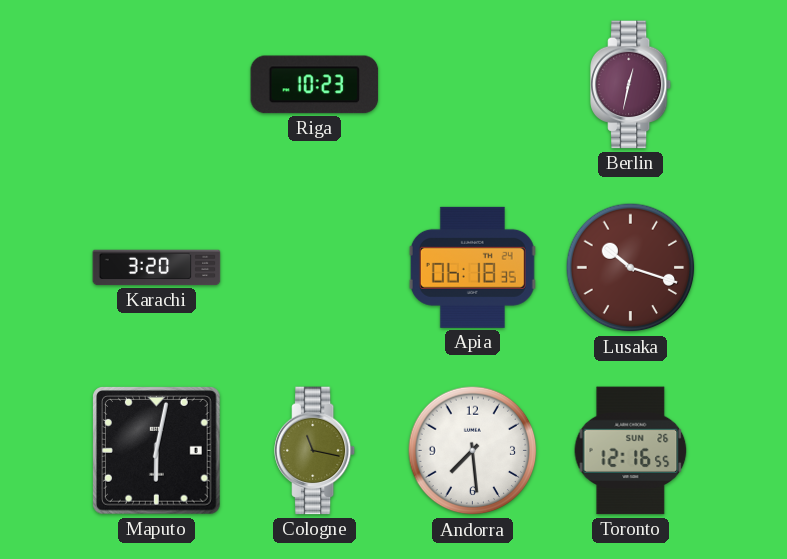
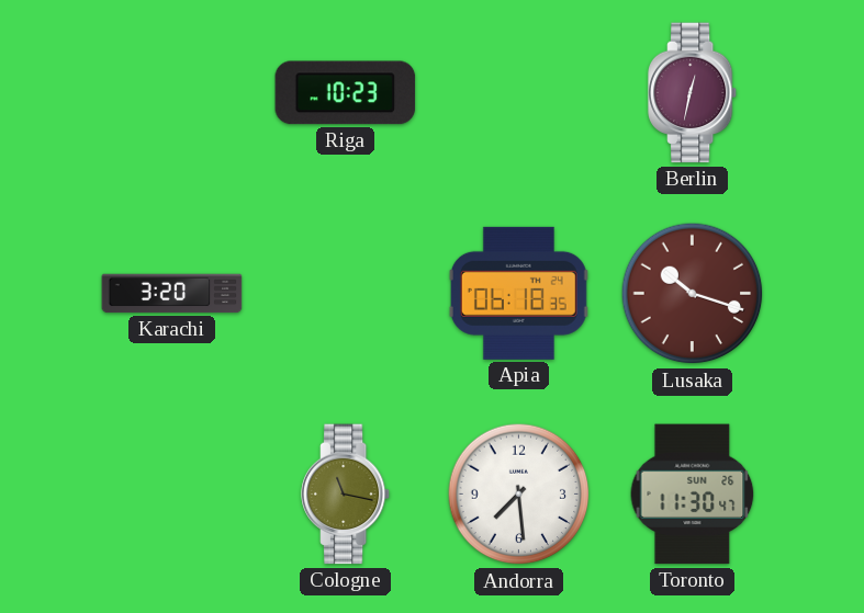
Maputo: 6:02 -> none (157, 451)
Toronto: 12:16 -> 11:30 (693, 495)
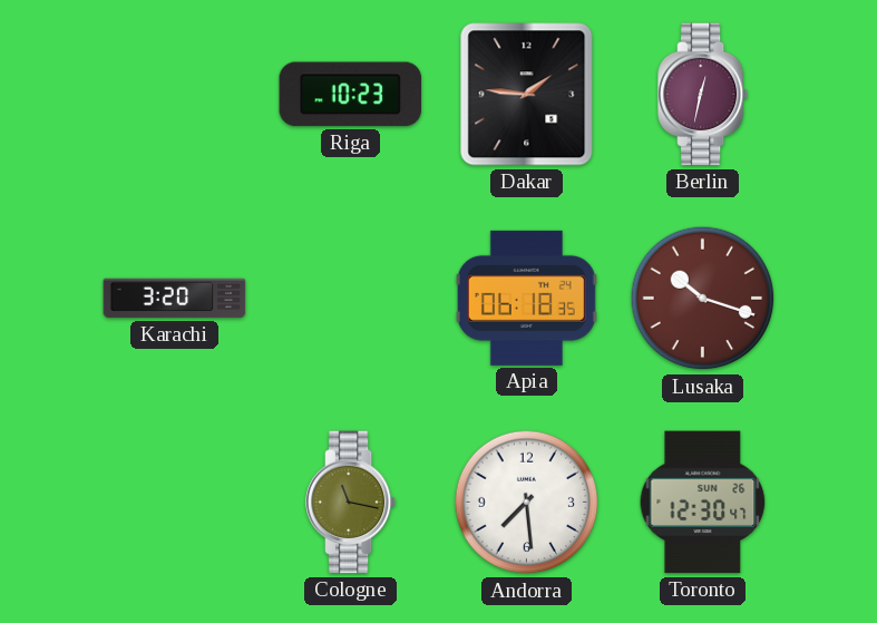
Dakar: none -> 1:46 (527, 95)
Toronto: 11:30 -> 12:30 (703, 503)
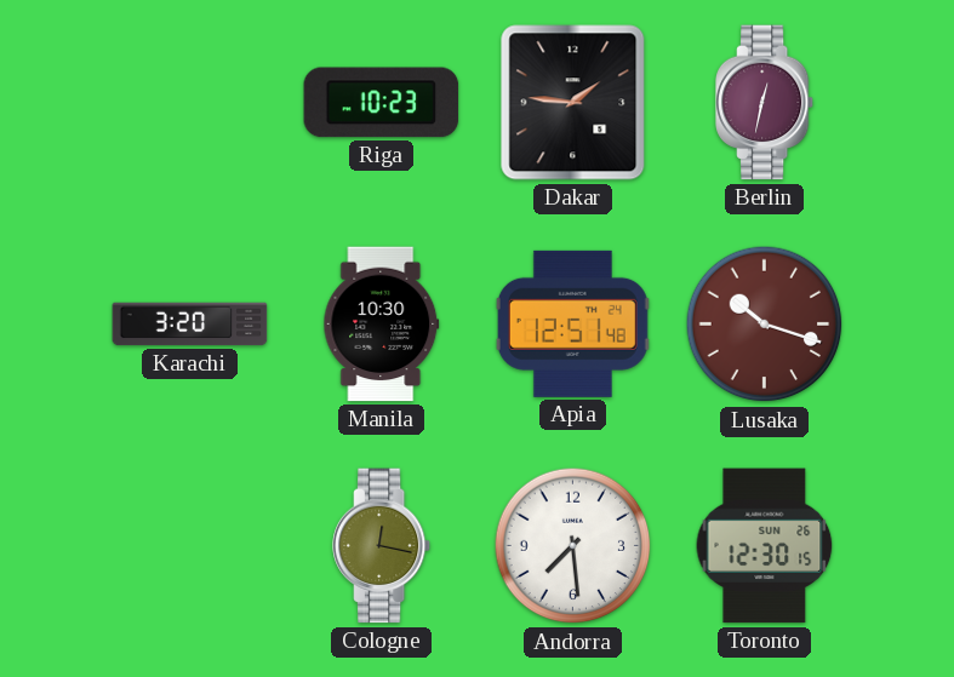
Manila: none -> 10:30 (382, 325)
Apia: 06:18 -> 12:51 (572, 323)
Cologne: 11:17 -> 12:17 (382, 546)
Toronto: 12:30:47 -> 12:30:15 (765, 546)
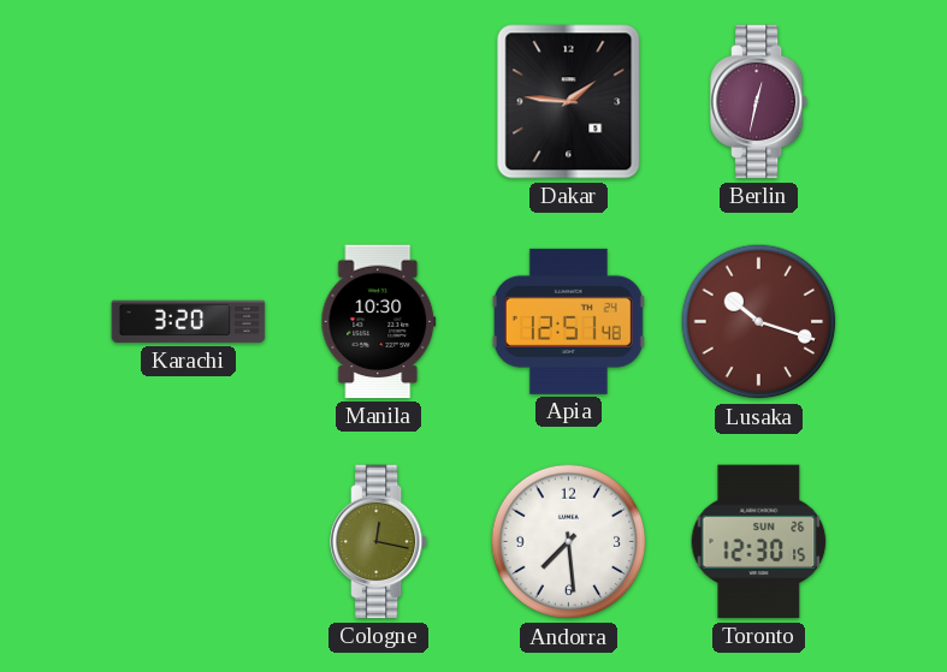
Riga: 10:23 -> none (382, 103)
